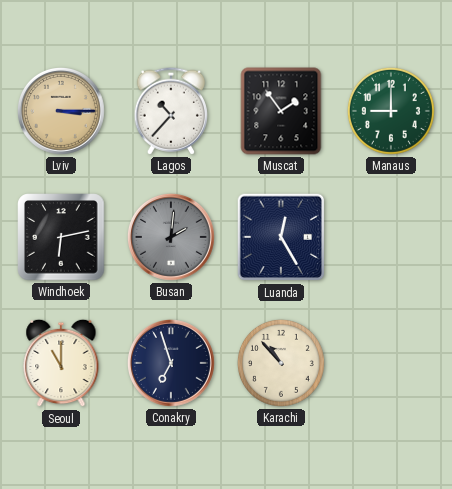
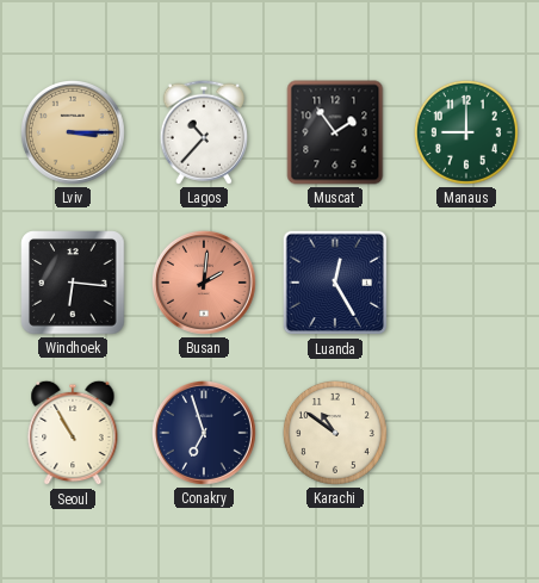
Windhoek: 6:13 -> 6:16 (73, 283)
Busan dial: grey -> salmon (204, 283)
Seoul: 11:00 -> 10:55 (73, 433)
Karachi: 10:53 -> 10:51 (335, 433)
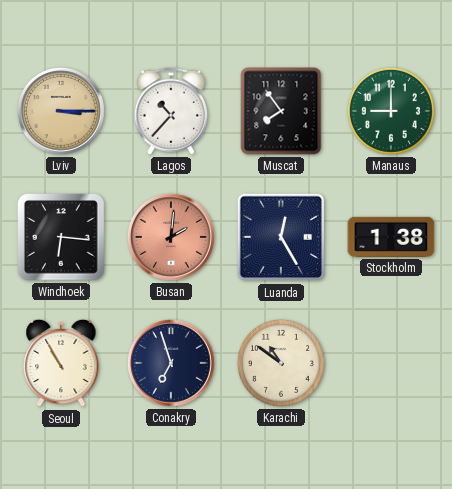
Muscat: 1:54 -> 7:54 (281, 111)
Stockholm: none -> 1:38 (391, 237)
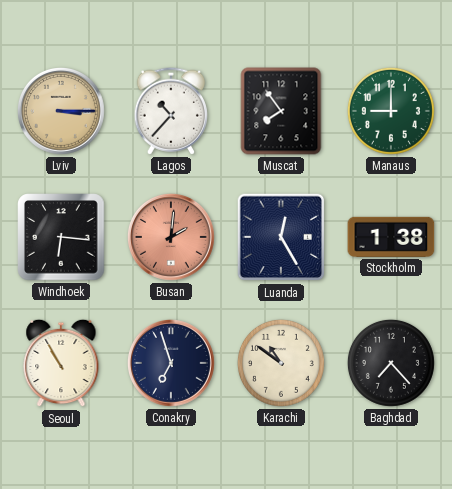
Baghdad: none -> 7:23 (391, 363)
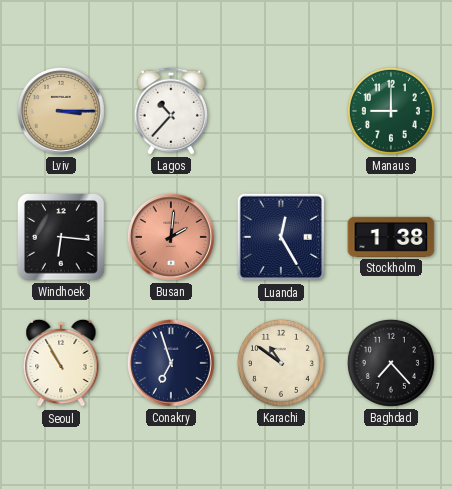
Muscat: 7:54 -> none (281, 111)
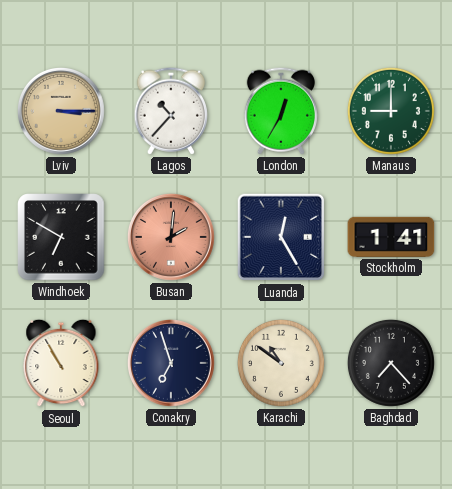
London: none -> 12:35 (281, 111)
Windhoek: 6:16 -> 6:50 (61, 237)
Stockholm: 1:38 -> 1:41 (391, 237)
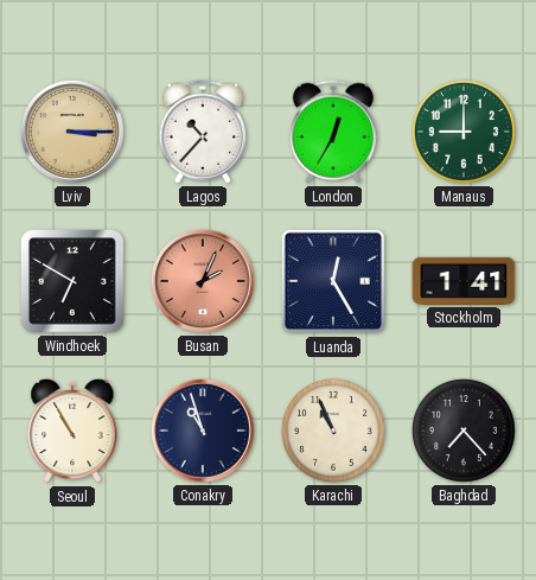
Busan: 2:01 -> 2:04 (203, 281)
Conakry: 6:57 -> 10:57 (203, 431)
Karachi: 10:51 -> 10:56 (333, 431)
